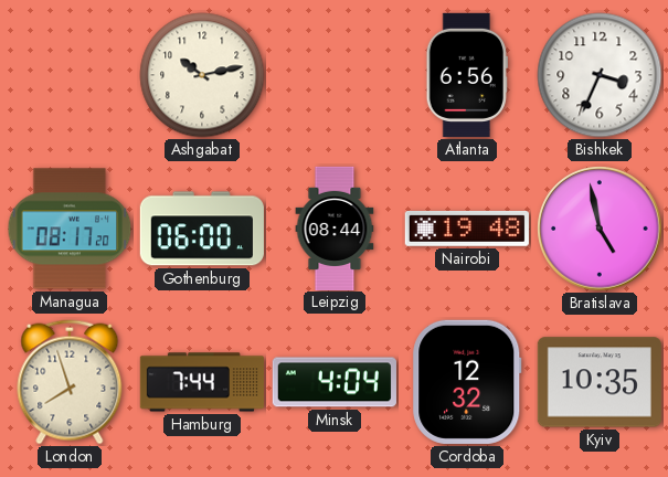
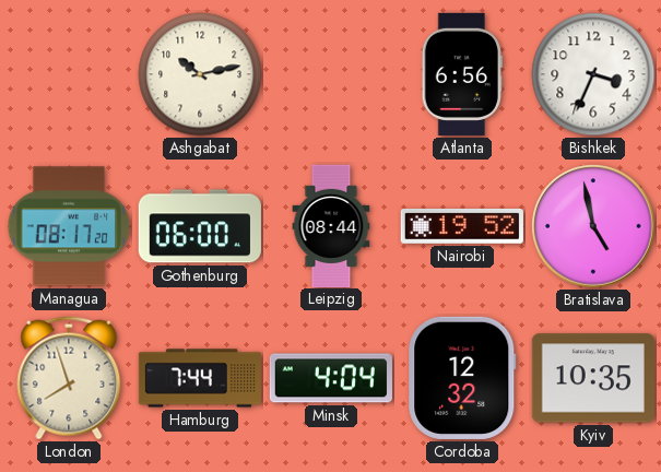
Nairobi: 19:48 -> 19:52 (462, 226)
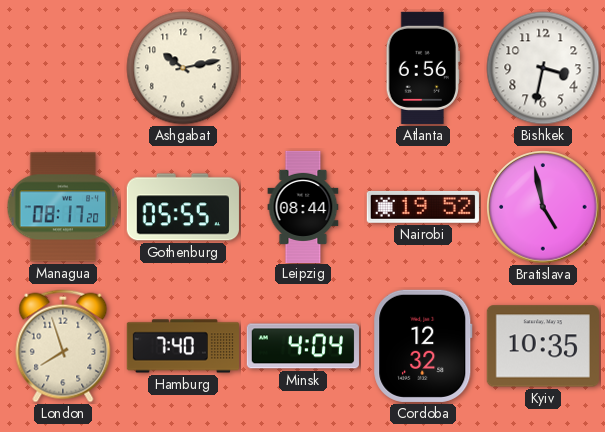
Bishkek: 3:34 -> 3:32 (543, 68)
Gothenburg: 06:00 -> 05:55 (183, 207)
Hamburg: 7:44 -> 7:40 (183, 346)
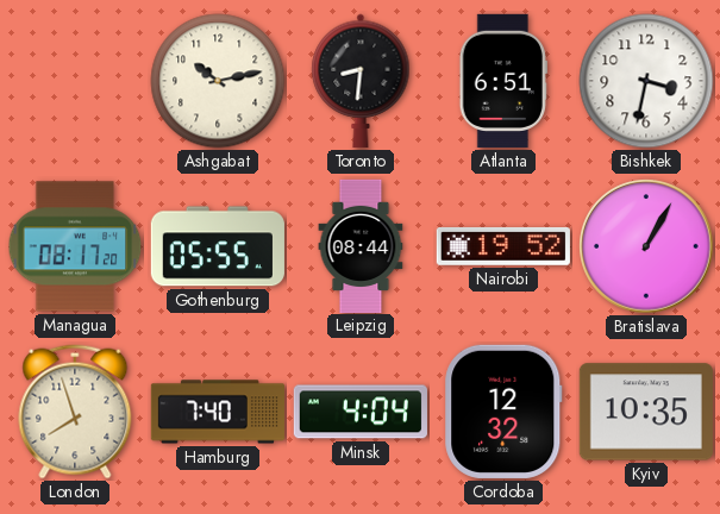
Toronto: none -> 8:31 (361, 81)
Atlanta: 6:56 -> 6:51 (503, 81)
Bratislava: 4:58 -> 1:05 (646, 246)
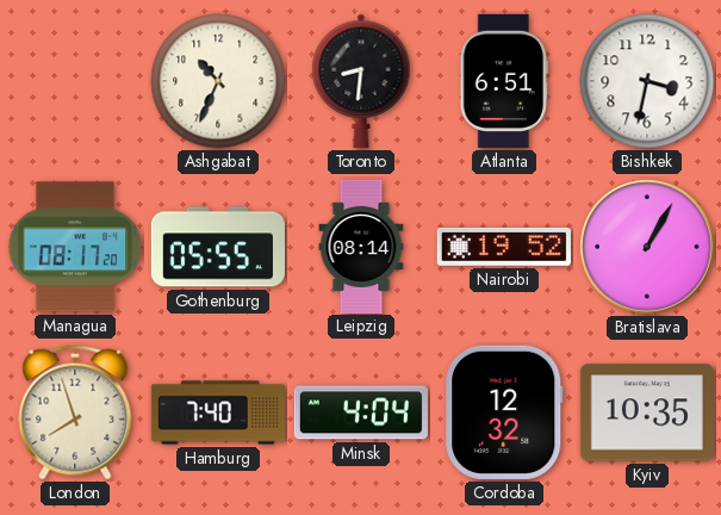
Ashgabat: 10:13 -> 10:34 (218, 81)
Leipzig: 08:44 -> 08:14 (361, 246)
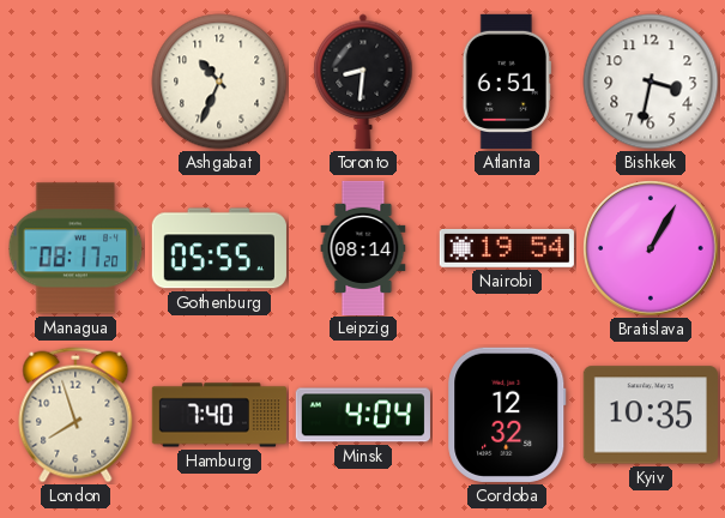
Nairobi: 19:52 -> 19:54 (507, 248)
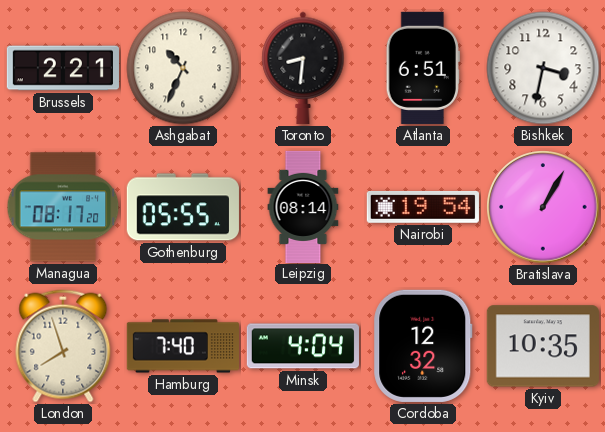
Brussels: none -> 2:21 (63, 68)
